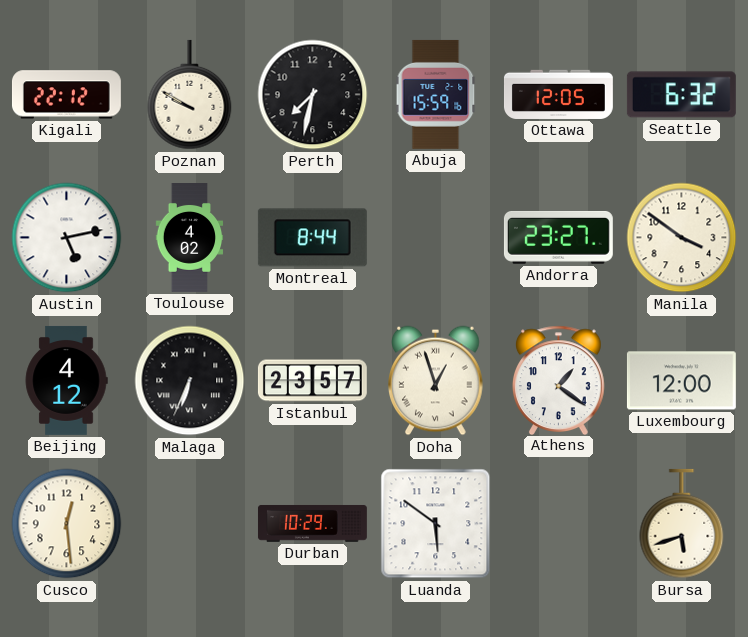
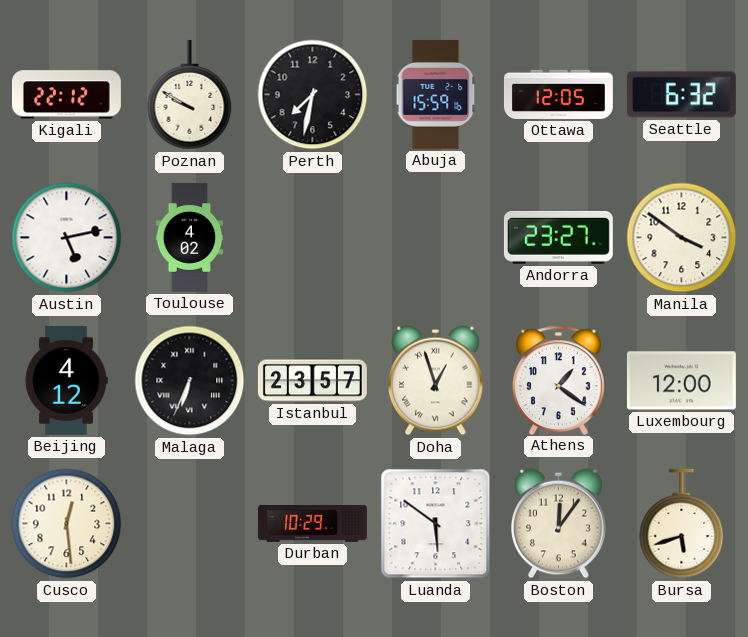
Montreal: 8:44 -> none (312, 238)
Boston: none -> 12:06 (559, 524)
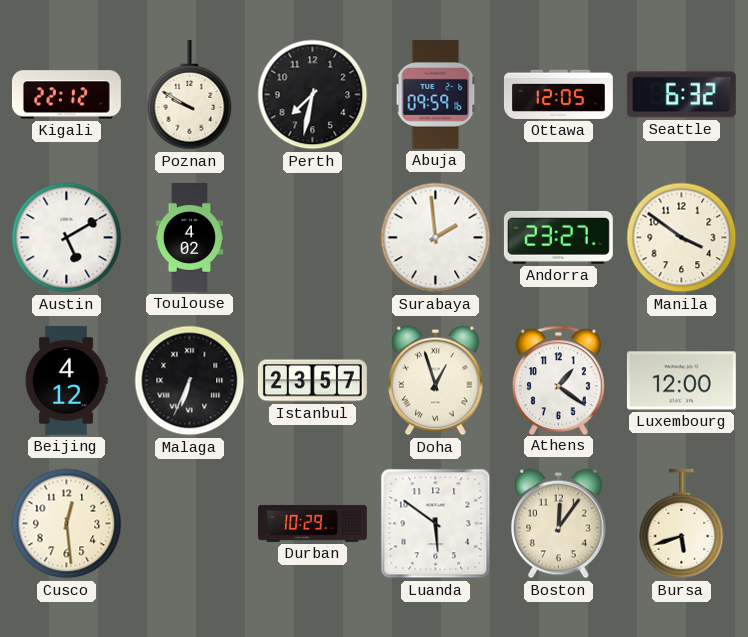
Abuja: 15:59 -> 09:59 (436, 94)
Austin: 5:13 -> 5:10 (67, 238)
Surabaya: none -> 1:59 (436, 238)
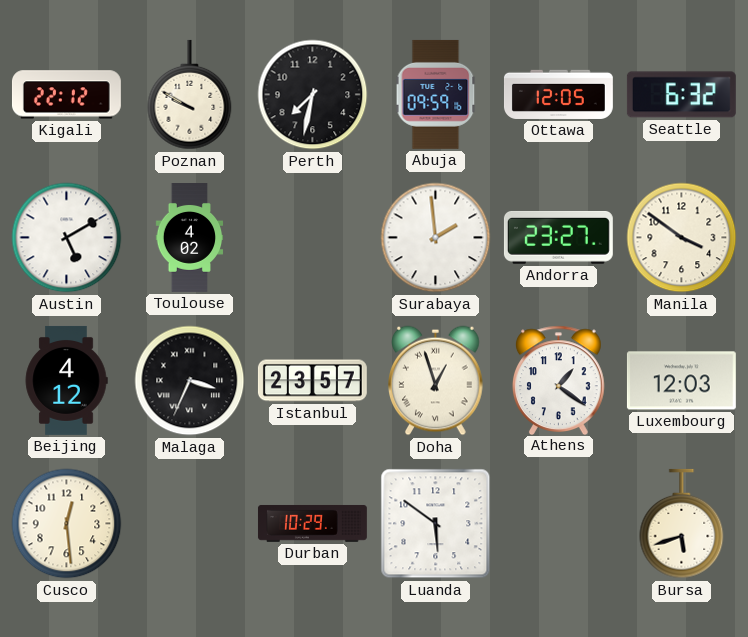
Malaga: 6:34 -> 3:34 (190, 381)
Luxembourg: 12:00 -> 12:03 (681, 381)
Boston: 12:06 -> none (559, 524)
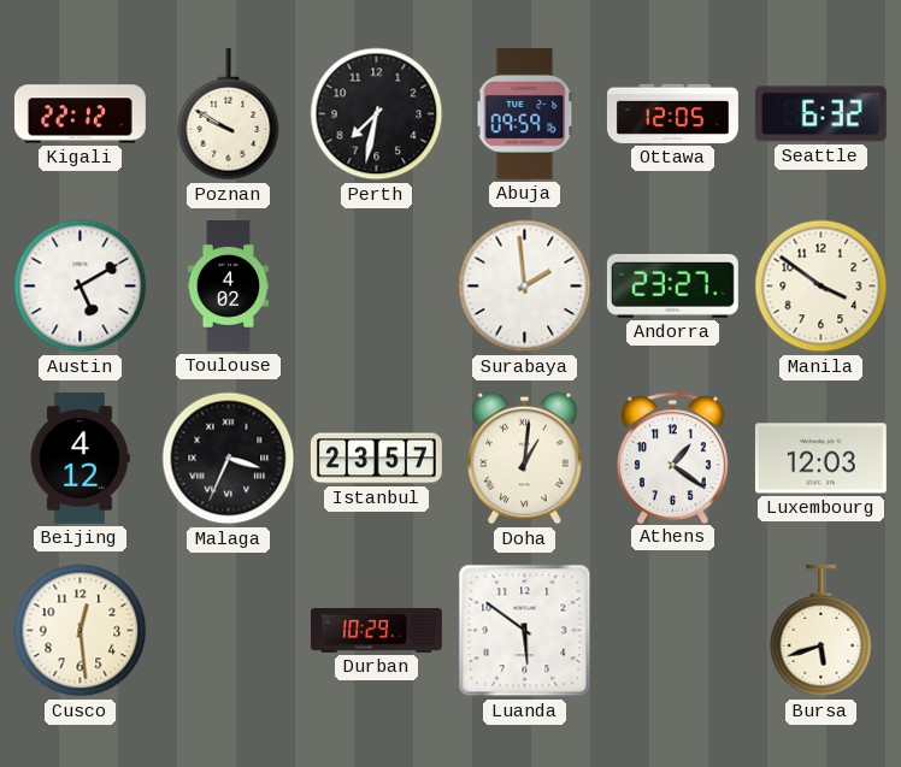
Doha: 12:57 -> 1:01 (525, 459)
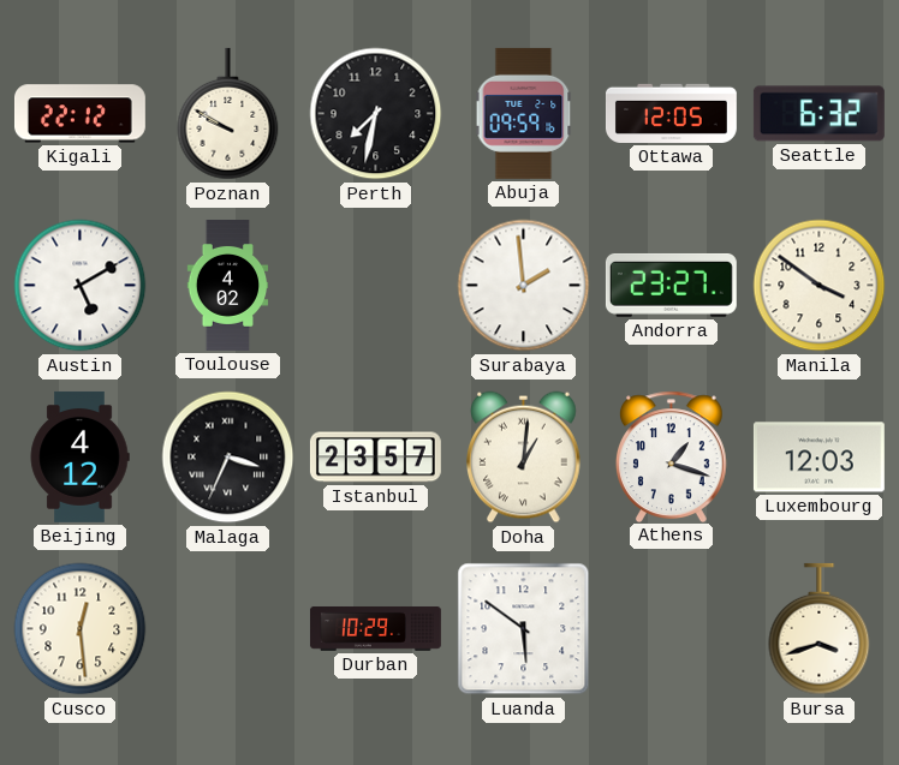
Athens: 1:21 -> 1:18 (671, 456)
Bursa: 5:42 -> 3:42 (820, 629)
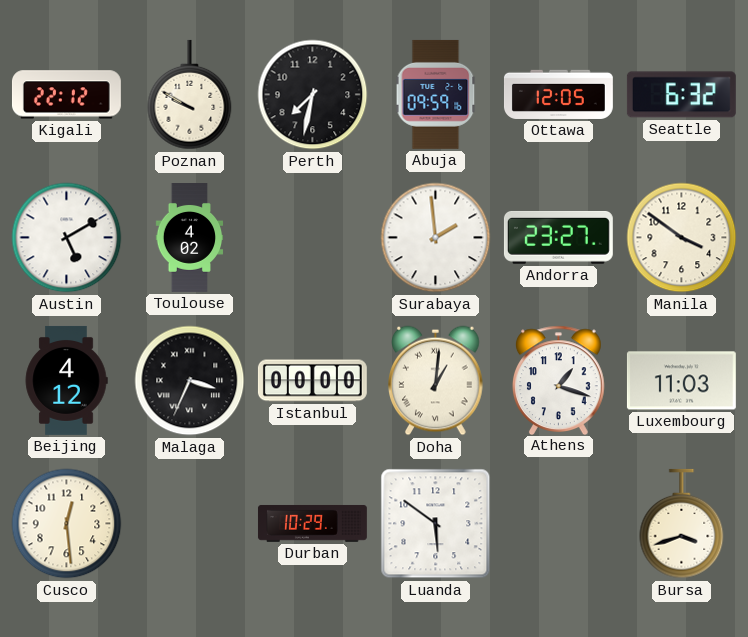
Istanbul: 23:57 -> 00:00 (312, 381)
Luxembourg: 12:03 -> 11:03 (681, 381)
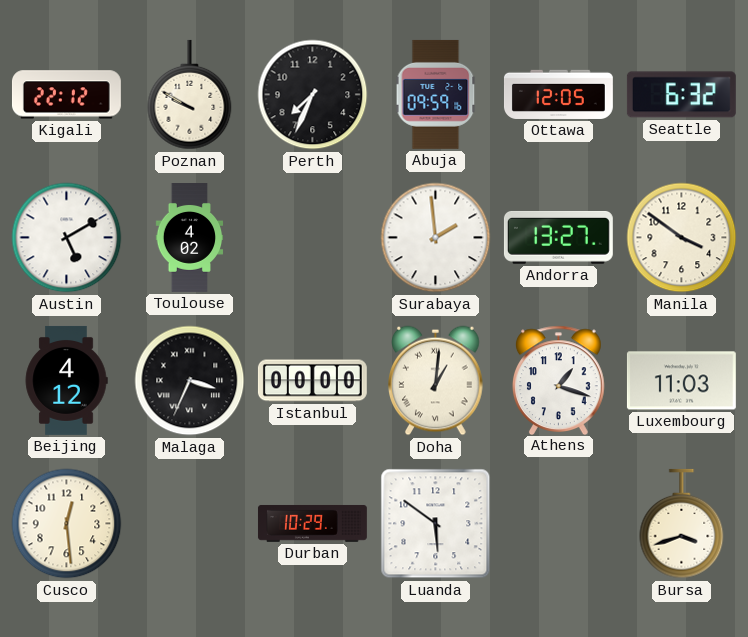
Perth: 7:32 -> 7:34 (313, 95)
Andorra: 23:27 -> 13:27 (558, 237)
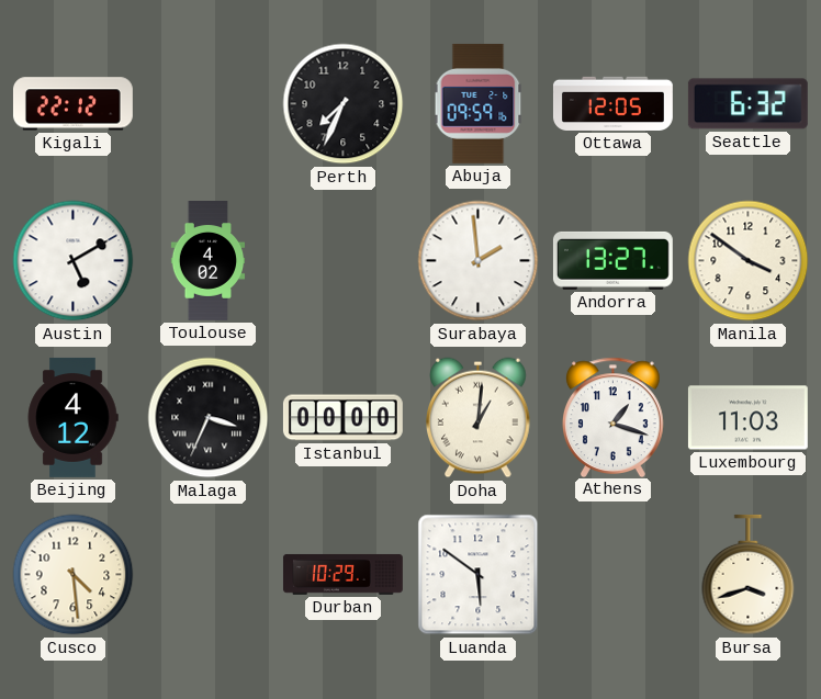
Poznan: 9:50 -> none (190, 95)
Cusco: 12:29 -> 4:29 (74, 575)
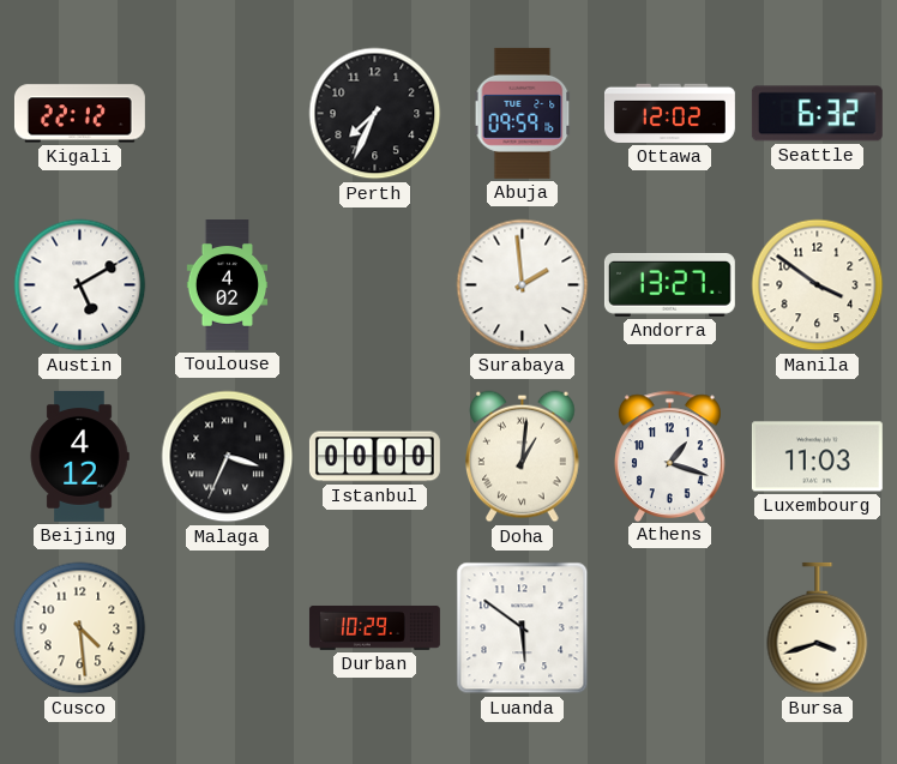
Ottawa: 12:05 -> 12:02 (669, 113)
